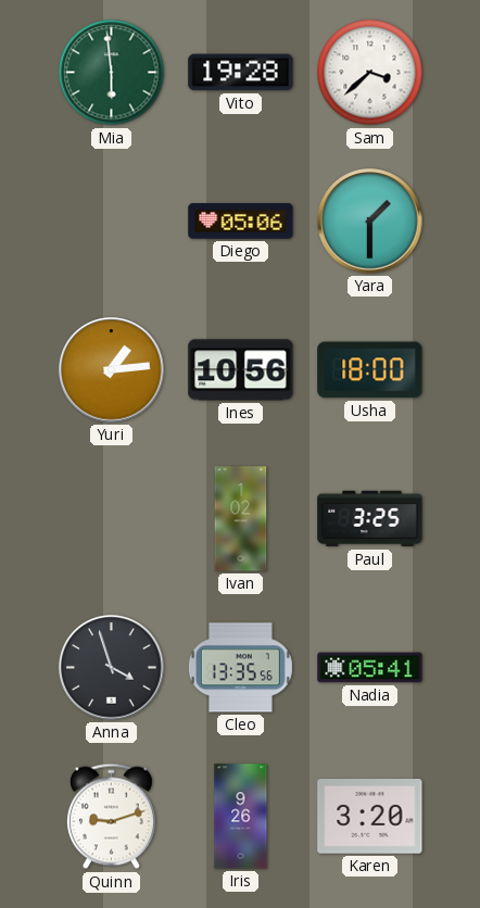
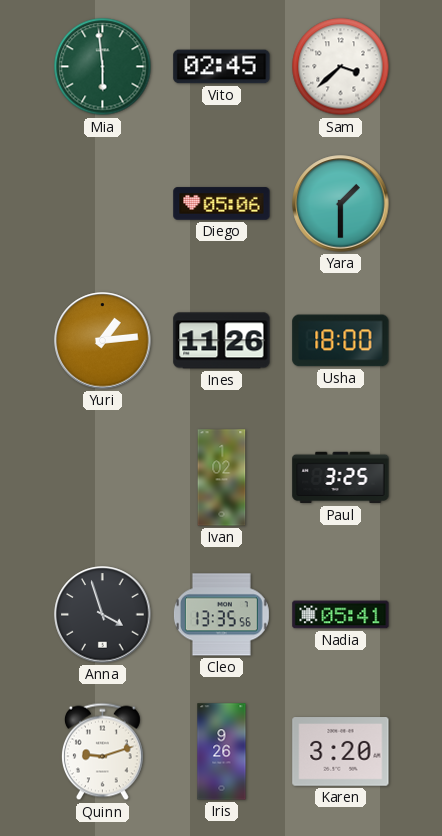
Vito: 19:28 -> 02:45 (222, 67)
Ines: 10:56 -> 11:26 (222, 341)
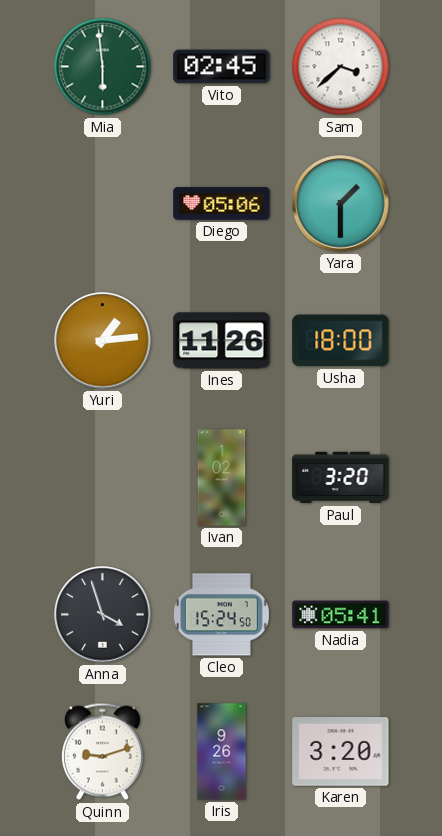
Paul: 3:25 -> 3:20 (341, 478)
Cleo: 13:35 -> 15:24 (221, 615)
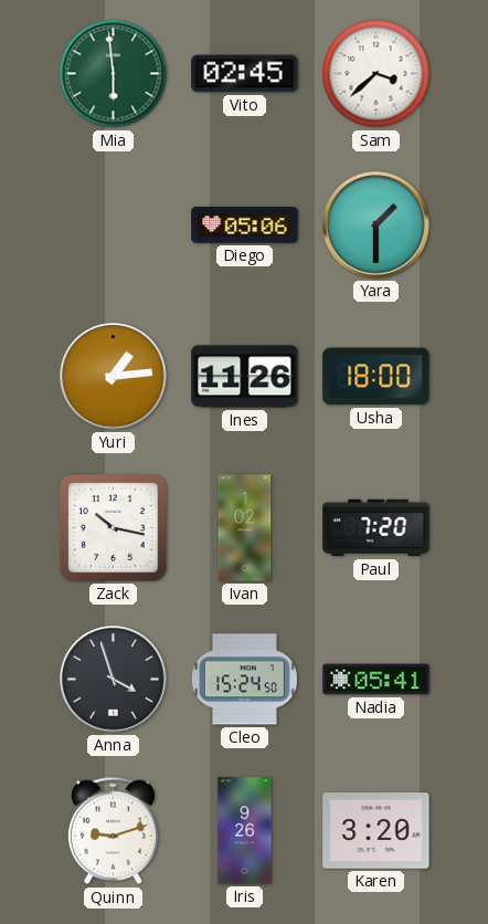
Zack: none -> 10:17 (114, 528)
Paul: 3:20 -> 7:20 (376, 528)
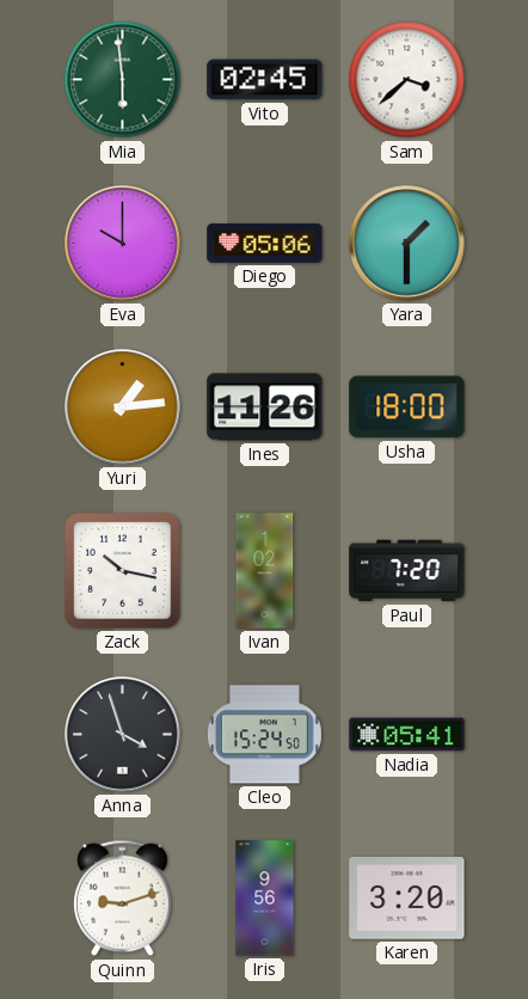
Eva: none -> 10:00 (123, 244)
Iris: 9:26 -> 9:56 (265, 899)
